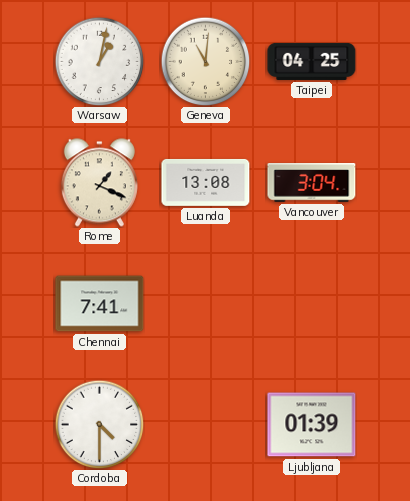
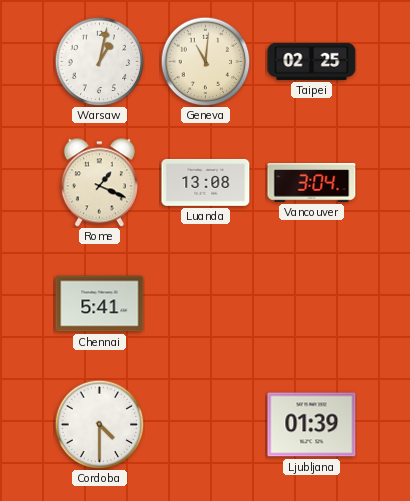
Taipei: 04:25 -> 02:25 (312, 61)
Chennai: 7:41 -> 5:41 (100, 304)
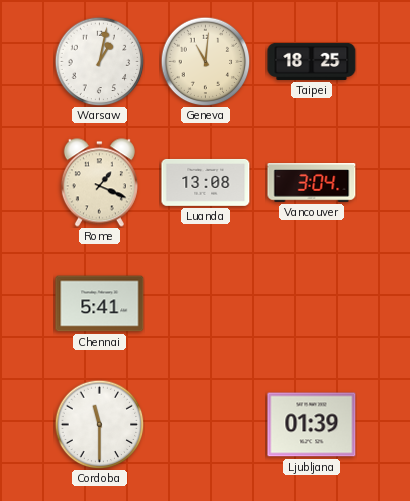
Taipei: 02:25 -> 18:25 (312, 61)
Cordoba: 4:30 -> 11:30 (99, 424)
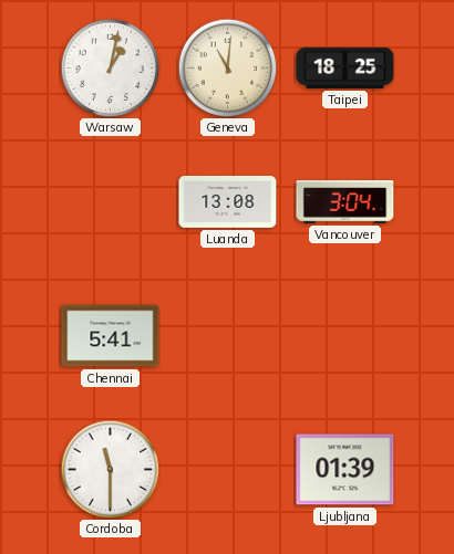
Rome: 1:19 -> none (99, 183)
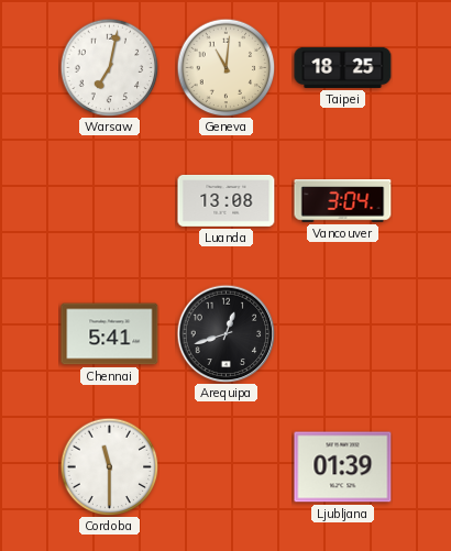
Warsaw: 1:02 -> 7:02 (109, 67)
Arequipa: none -> 12:42 (226, 333)
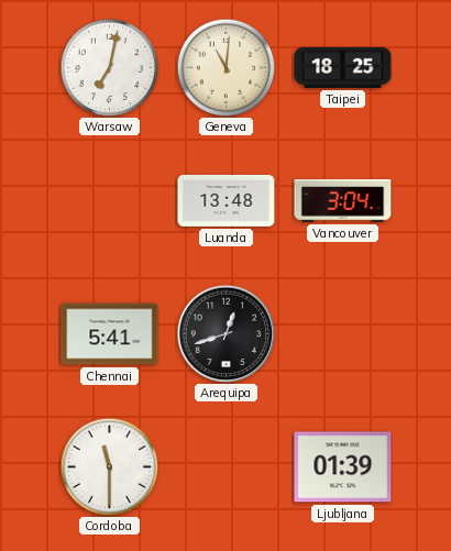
Luanda: 13:08 -> 13:48 (227, 201)
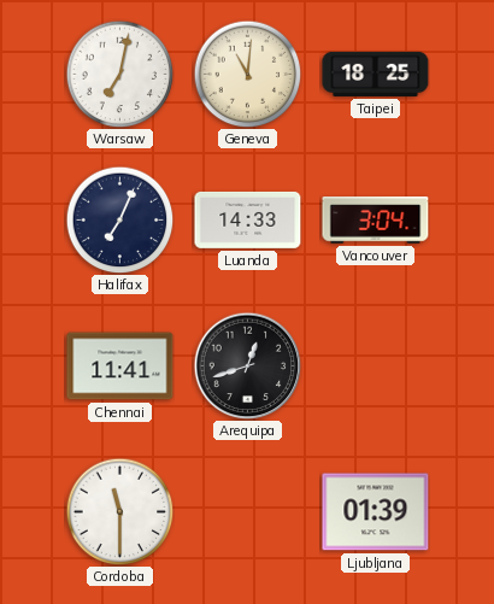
Halifax: none -> 7:04 (119, 219)
Luanda: 13:48 -> 14:33 (248, 221)
Chennai: 5:41 -> 11:41 (120, 366)
